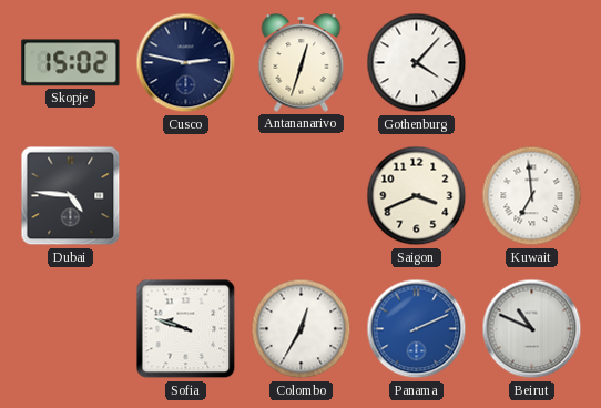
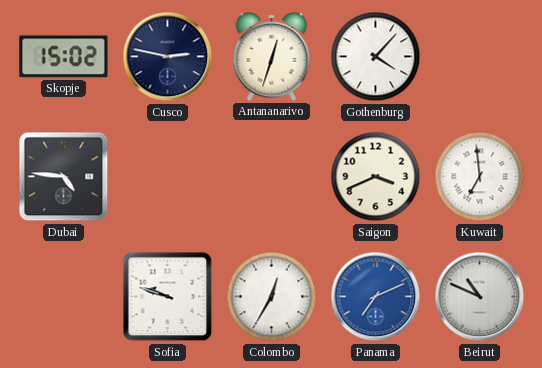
Panama: 2:11 -> 7:11 (376, 297)
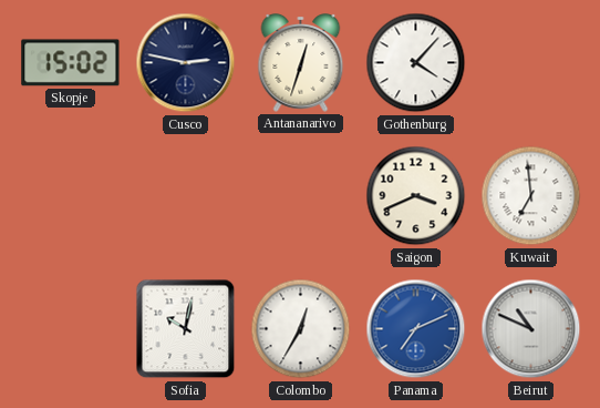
Dubai: 4:46 -> none (64, 177)
Sofia: 9:48 -> 10:02 (186, 329)
